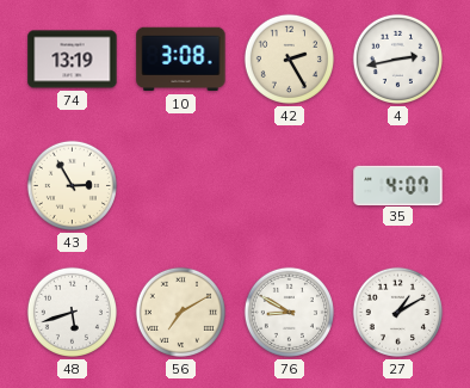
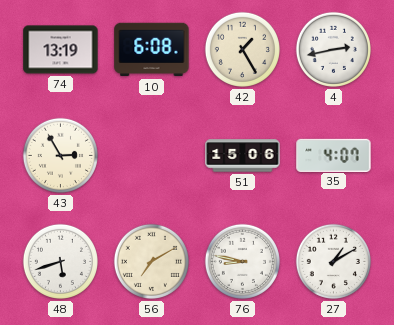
10: 3:08 -> 6:08 (152, 50)
42: 2:25 -> 1:25 (242, 49)
51: none -> 15:06 (243, 156)
76: 8:50 -> 8:47 (242, 261)
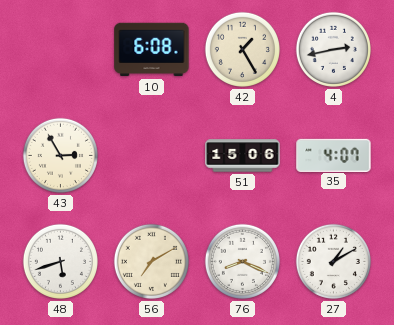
74: 13:19 -> none (61, 50)
76: 8:47 -> 8:19 (242, 261)
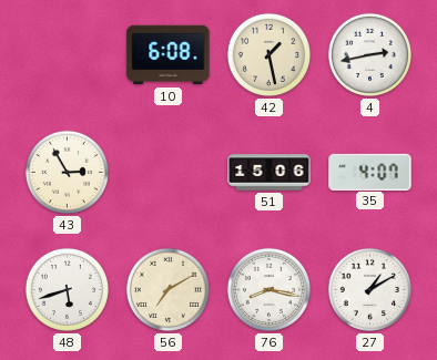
42: 1:25 -> 1:28 (268, 54)
76: 8:19 -> 8:17 (268, 289)
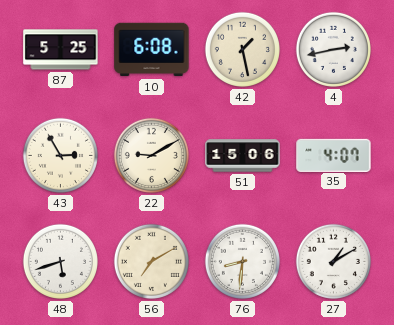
87: none -> 5:25 (61, 50)
22: none -> 9:10 (151, 155)
76: 8:17 -> 8:31 (242, 261)
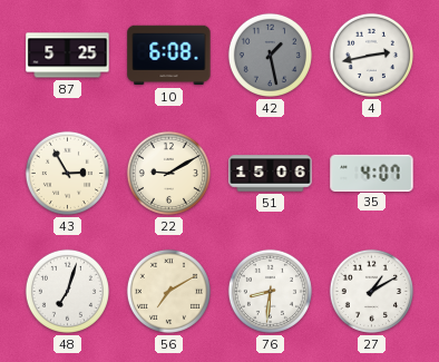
42 dial: cream -> grey (270, 55)
48: 5:42 -> 7:03 (67, 291)
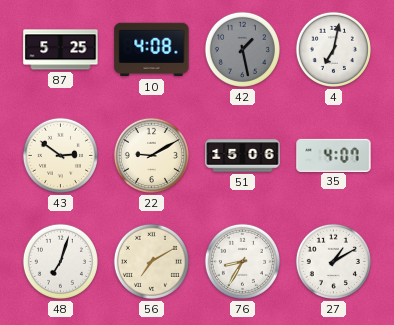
10: 6:08 -> 4:08 (152, 50)
4: 2:43 -> 7:02 (333, 49)
43: 2:55 -> 2:51 (60, 155)
76: 8:31 -> 8:35 (242, 261)
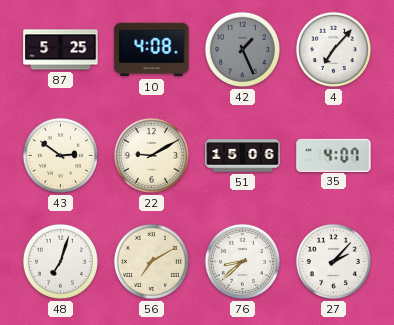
42: 1:28 -> 1:26 (242, 49)
4: 7:02 -> 7:07 (333, 49)
76: 8:35 -> 8:38 (242, 261)
27: 1:10 -> 2:07 (333, 261)
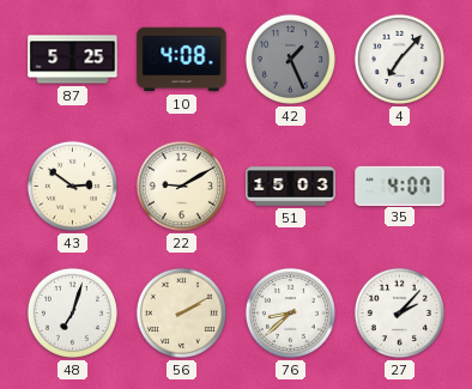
51: 15:06 -> 15:03 (291, 187)
56: 7:10 -> 2:10 (181, 312)
